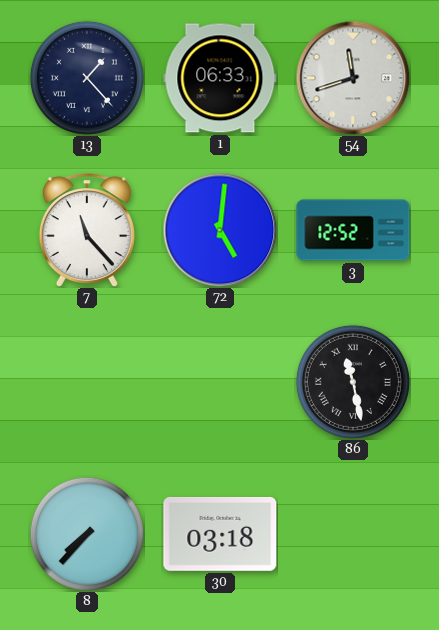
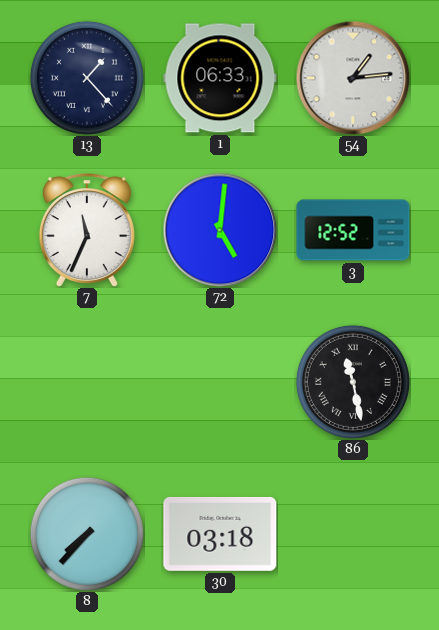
54: 11:42 -> 1:14 (353, 78)
7: 11:23 -> 11:34 (87, 230)
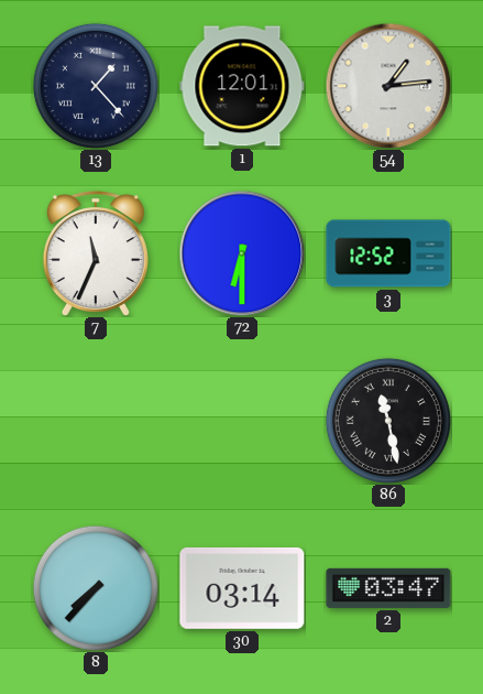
1: 06:33 -> 12:01 (242, 86)
72: 5:01 -> 6:30 (242, 253)
30: 03:18 -> 03:14 (242, 588)
2: none -> 03:47 (388, 588)
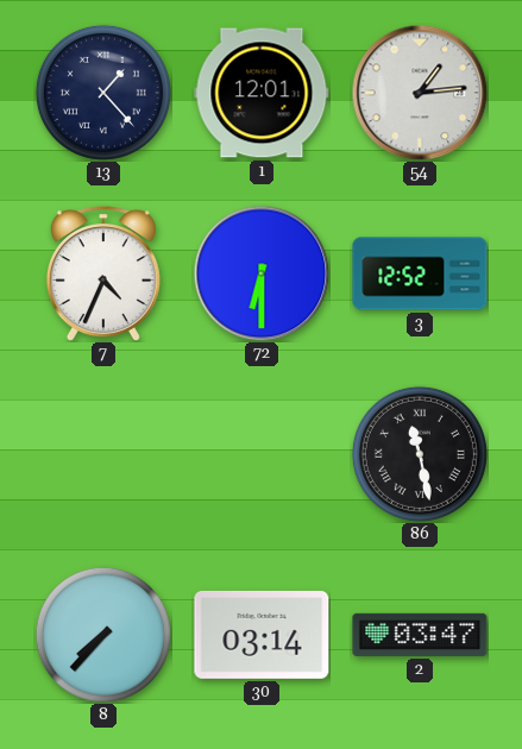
7: 11:34 -> 4:34 (103, 273)
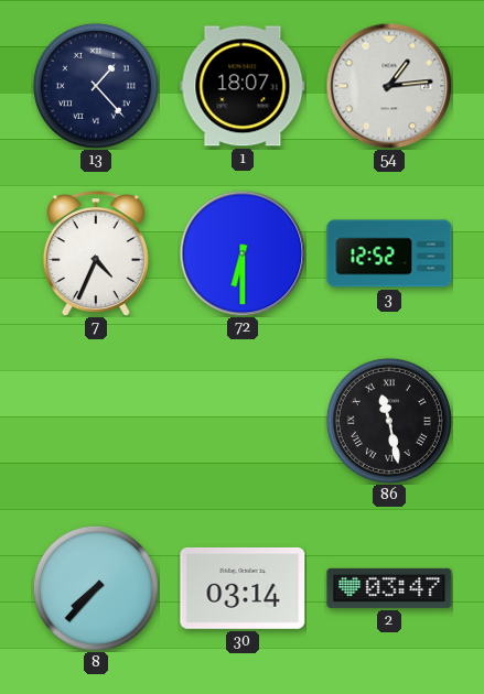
1: 12:01 -> 18:07 (243, 86)
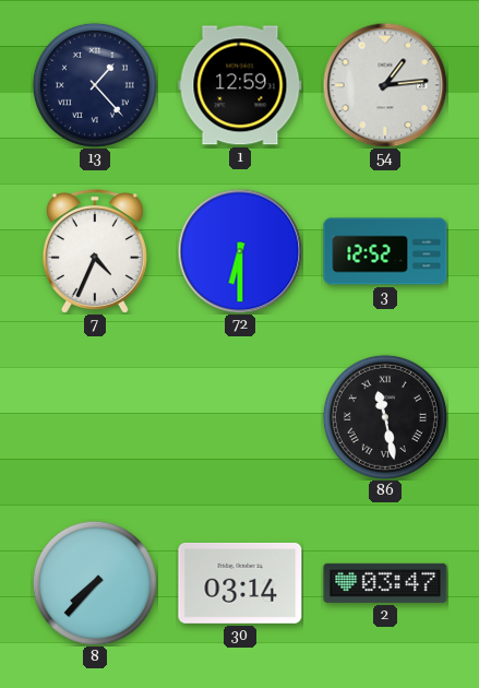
1: 18:07 -> 12:59 (240, 85)
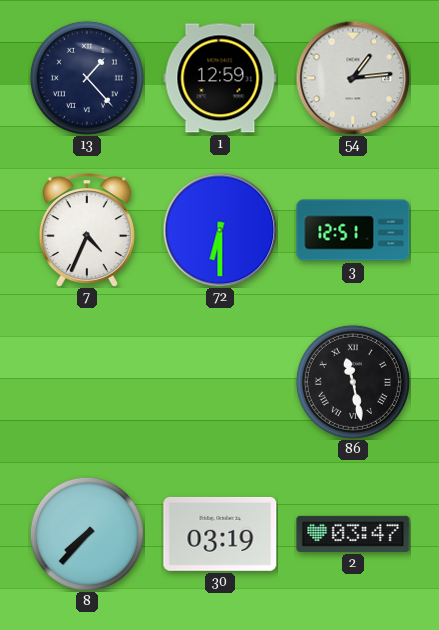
3: 12:52 -> 12:51 (353, 230)
30: 03:14 -> 03:19 (220, 534)
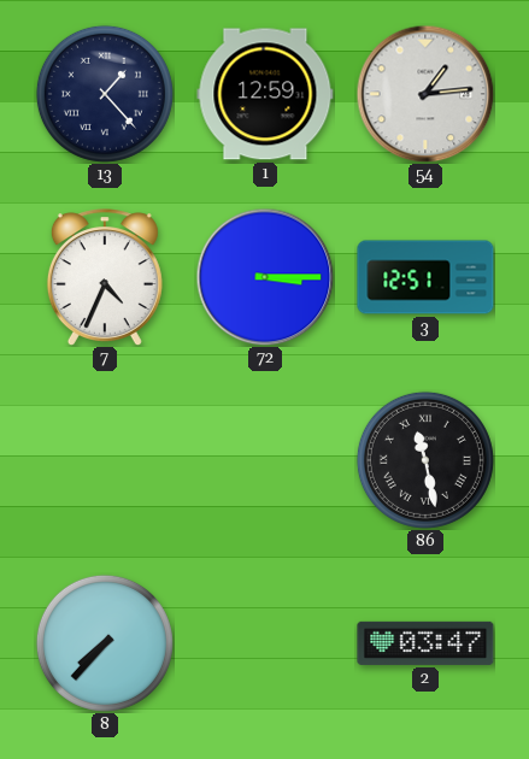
72: 6:30 -> 3:15 (265, 277)
30: 03:19 -> none (220, 534)
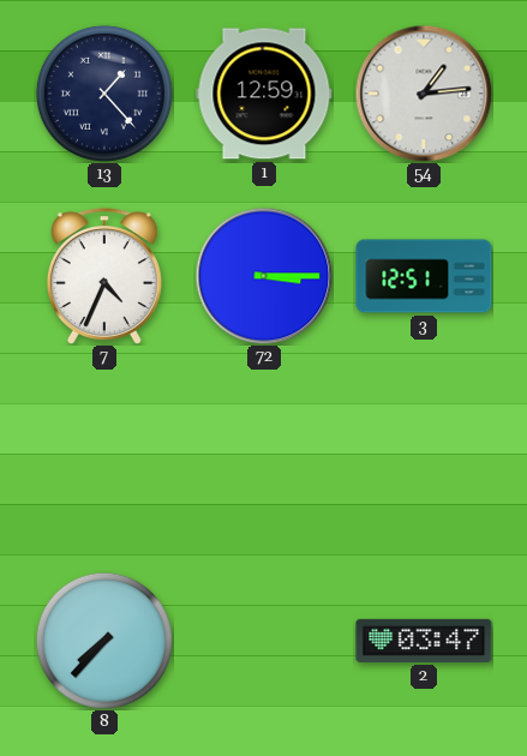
86: 11:28 -> none (425, 460)
